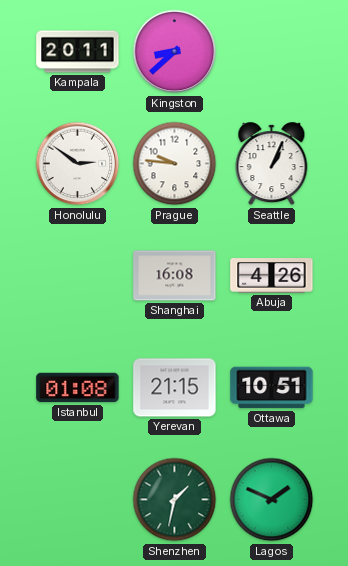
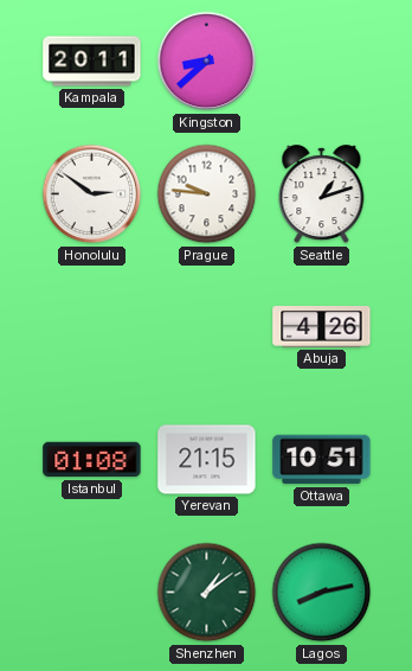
Seattle: 1:04 -> 1:12 (322, 194)
Shanghai: 16:08 -> none (175, 276)
Shenzhen: 1:32 -> 1:09 (207, 593)
Lagos: 1:49 -> 8:13 (322, 593)
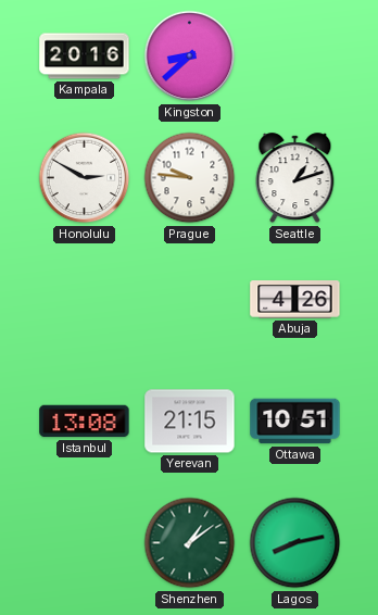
Kampala: 20:11 -> 20:16 (85, 57)
Honolulu: 2:51 -> 2:50 (85, 178)
Istanbul: 01:08 -> 13:08 (85, 422)
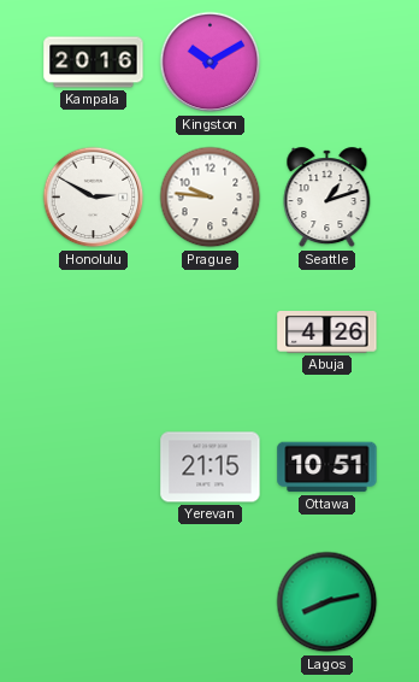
Kingston: 8:38 -> 10:10 (211, 63)
Istanbul: 13:08 -> none (85, 422)
Shenzhen: 1:09 -> none (190, 543)
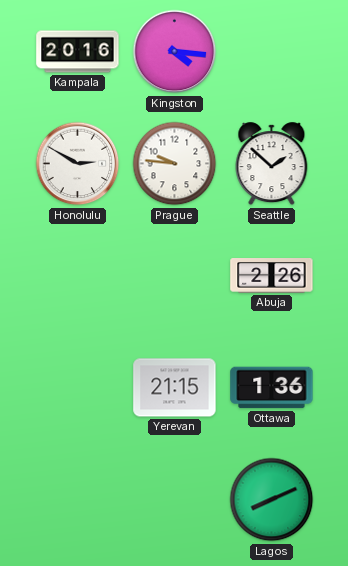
Kingston: 10:10 -> 4:16 (175, 52)
Seattle: 1:12 -> 1:52 (272, 164)
Abuja: 4:26 -> 2:26 (272, 276)
Ottawa: 10:51 -> 1:36 (272, 388)
Lagos: 8:13 -> 8:11 (272, 500)
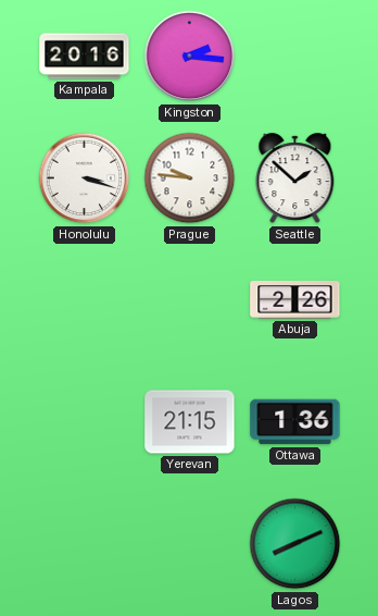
Kingston: 4:16 -> 2:16 (190, 57)
Honolulu: 2:50 -> 3:18 (85, 178)
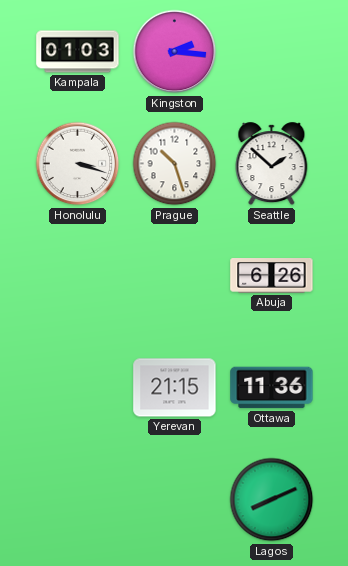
Kampala: 20:16 -> 01:03 (78, 52)
Prague: 9:46 -> 10:27 (175, 164)
Abuja: 2:26 -> 6:26 (272, 276)
Ottawa: 1:36 -> 11:36 (272, 388)
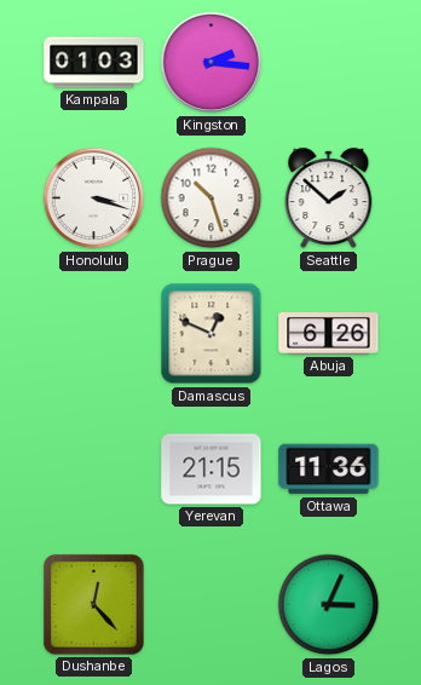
Damascus: none -> 12:49 (212, 334)
Dushanbe: none -> 12:23 (93, 604)
Lagos: 8:11 -> 3:04 (329, 605)
